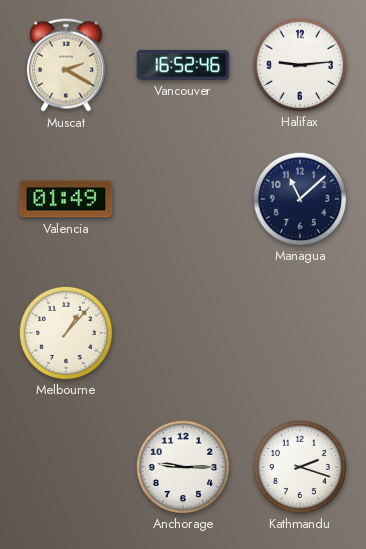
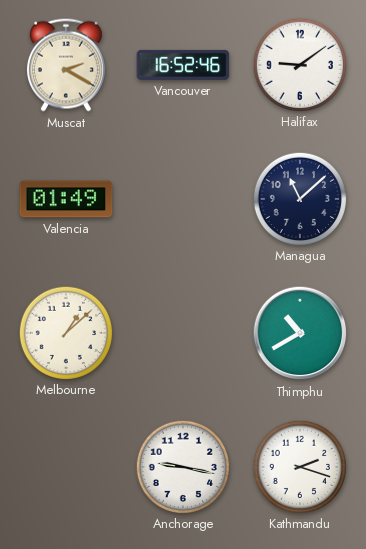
Halifax: 9:14 -> 9:09 (299, 64)
Melbourne: 1:07 -> 1:08 (65, 332)
Thimphu: none -> 10:40 (300, 333)
Anchorage: 9:15 -> 9:17 (182, 466)
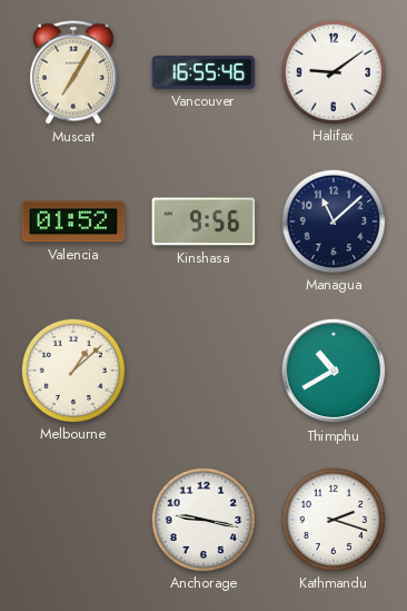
Muscat: 2:20 -> 7:05 (73, 72)
Vancouver: 16:52 -> 16:55 (203, 72)
Valencia: 01:49 -> 01:52 (73, 221)
Kinshasa: none -> 9:56 (203, 221)
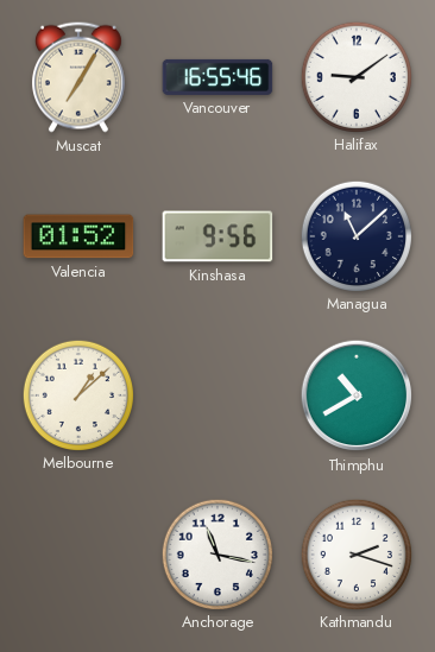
Anchorage: 9:17 -> 11:17 (216, 553)
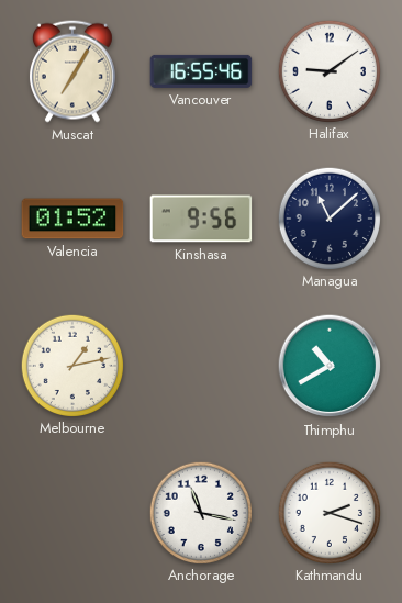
Melbourne: 1:08 -> 1:13 (71, 365)
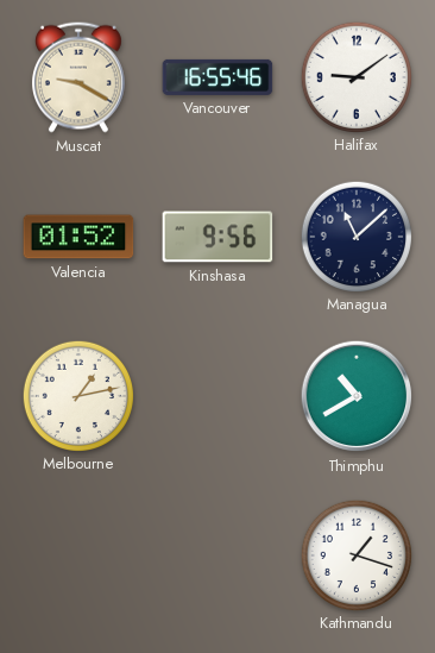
Muscat: 7:05 -> 9:20 (78, 77)
Anchorage: 11:17 -> none (200, 512)
Kathmandu: 2:18 -> 1:18 (355, 554)
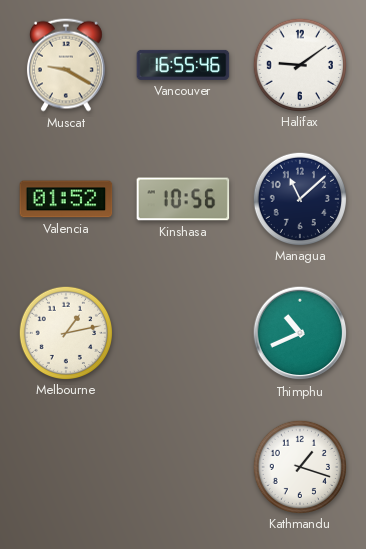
Kinshasa: 9:56 -> 10:56 (183, 199)
Thimphu: 10:40 -> 10:41 (300, 333)
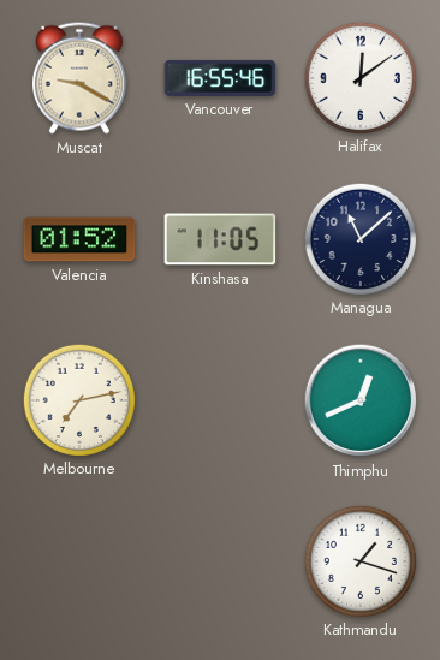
Halifax: 9:09 -> 12:09 (359, 77)
Kinshasa: 10:56 -> 11:05 (220, 239)
Melbourne: 1:13 -> 7:13 (78, 399)
Thimphu: 10:41 -> 12:41 (361, 400)
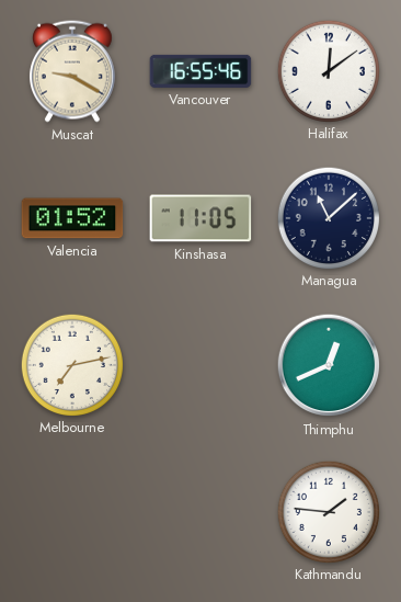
Kathmandu: 1:18 -> 1:46 (328, 511)
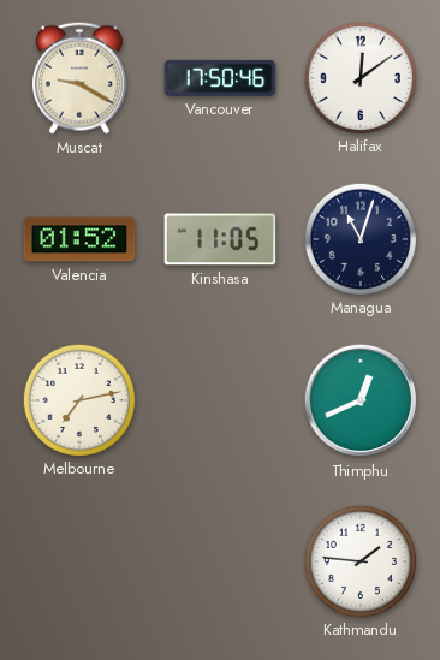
Vancouver: 16:55 -> 17:50 (220, 78)
Managua: 11:08 -> 11:03 (359, 238)
